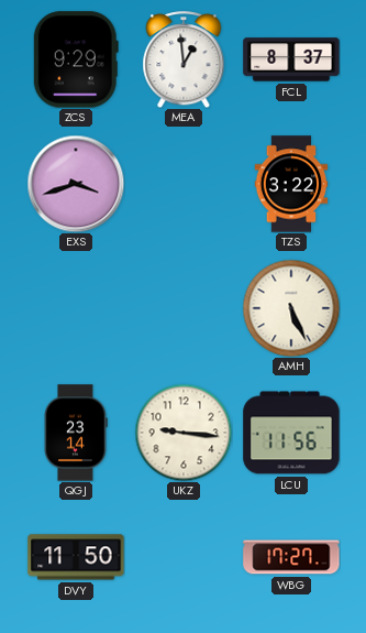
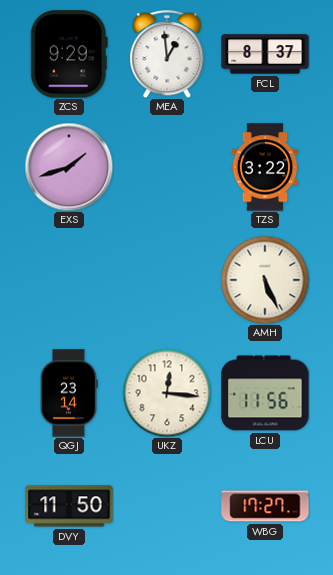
EXS: 3:42 -> 1:42 (69, 167)
UKZ: 9:16 -> 12:16 (167, 393)
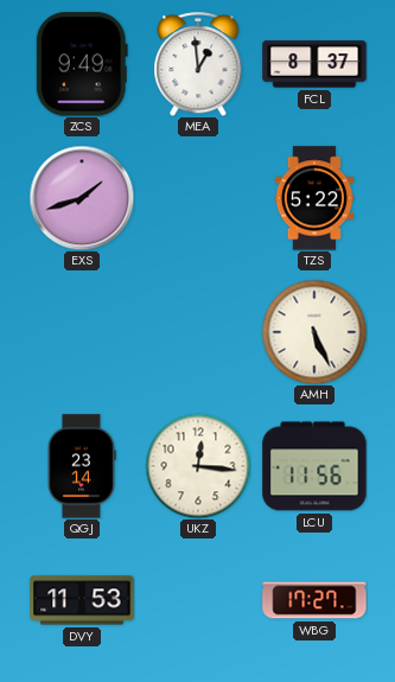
ZCS: 9:29 -> 9:49 (82, 64)
TZS: 3:22 -> 5:22 (314, 198)
DVY: 11:50 -> 11:53 (82, 600)
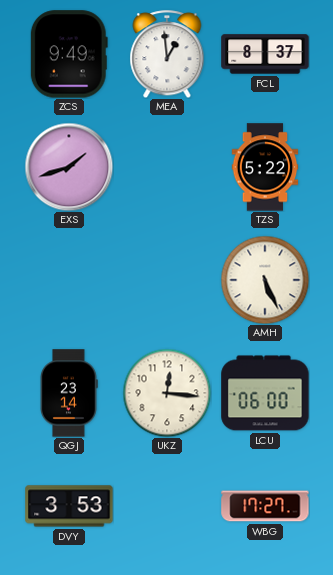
LCU: 11:56 -> 06:00 (265, 393)
DVY: 11:53 -> 3:53 (69, 506)
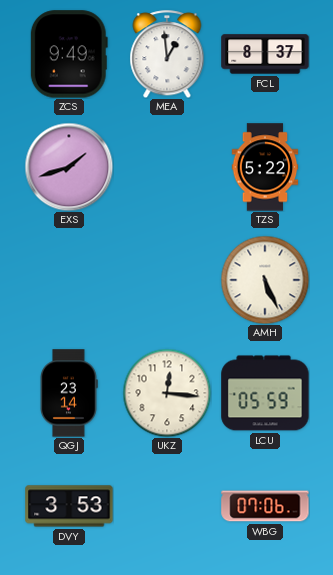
LCU: 06:00 -> 05:59 (265, 393)
WBG: 17:27 -> 07:06 (265, 506)
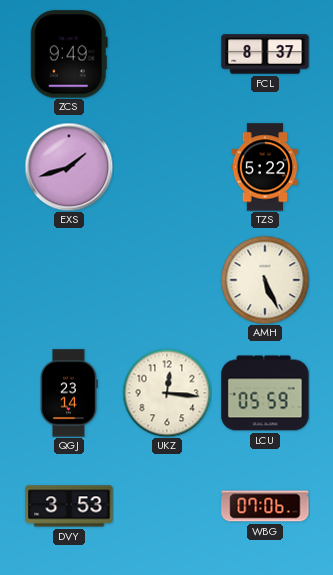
MEA: 12:59 -> none (167, 54)
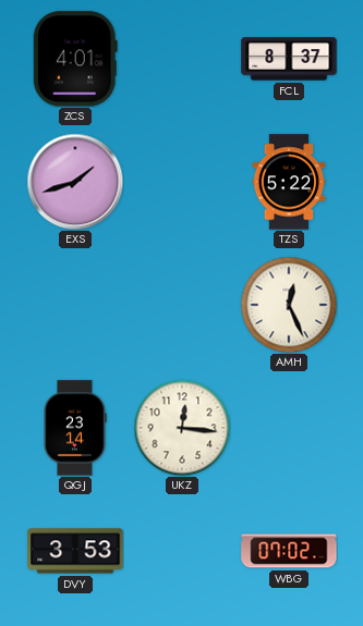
ZCS: 9:49 -> 4:01 (75, 59)
AMH: 5:26 -> 12:26 (289, 305)
LCU: 05:59 -> none (265, 393)
WBG: 07:06 -> 07:02 (289, 551)
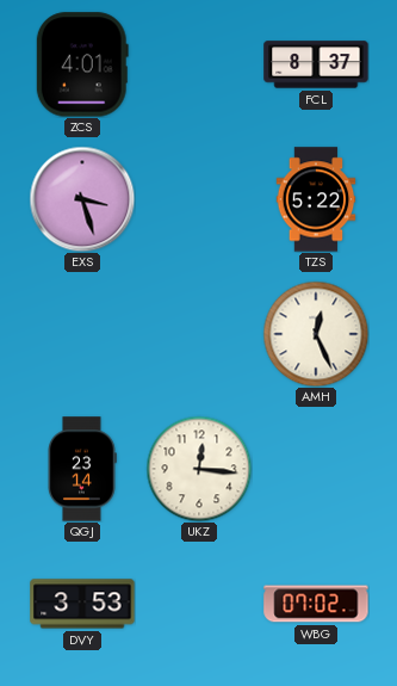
EXS: 1:42 -> 3:27 (82, 199)
